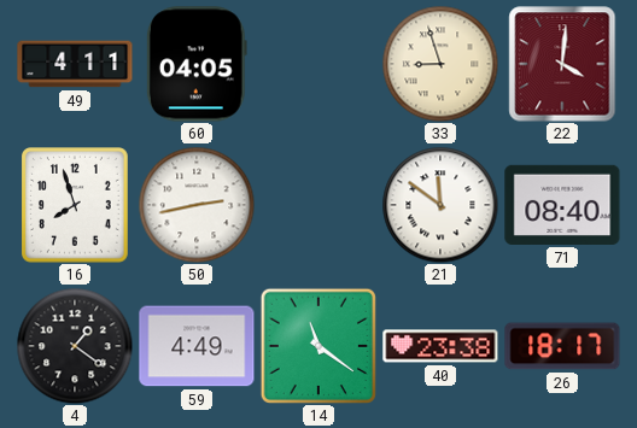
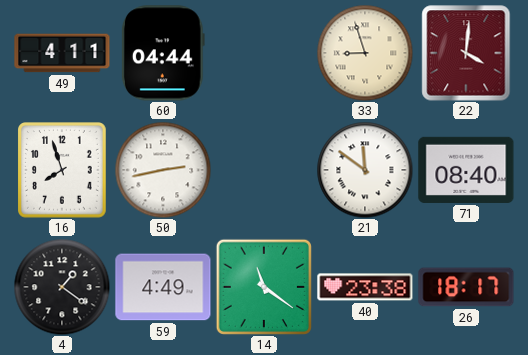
60: 04:05 -> 04:44 (163, 53)
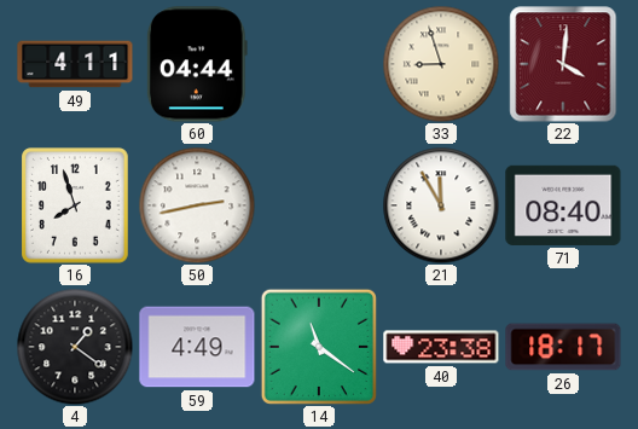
21: 11:51 -> 11:55 (441, 205)
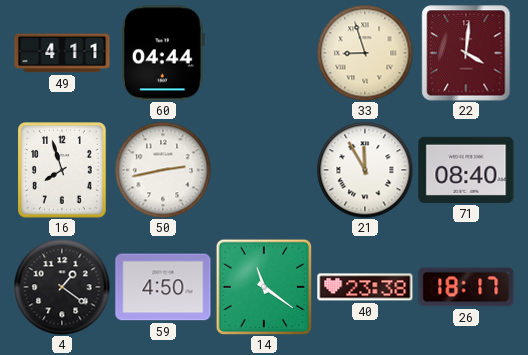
59: 4:49 -> 4:50 (163, 287)
